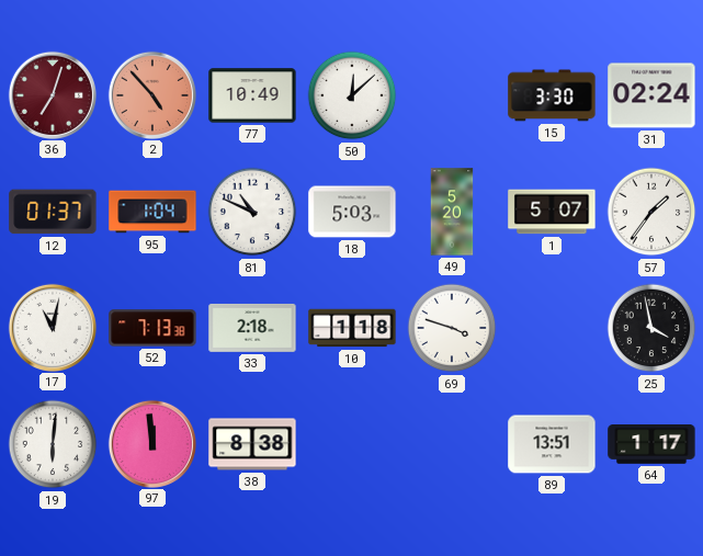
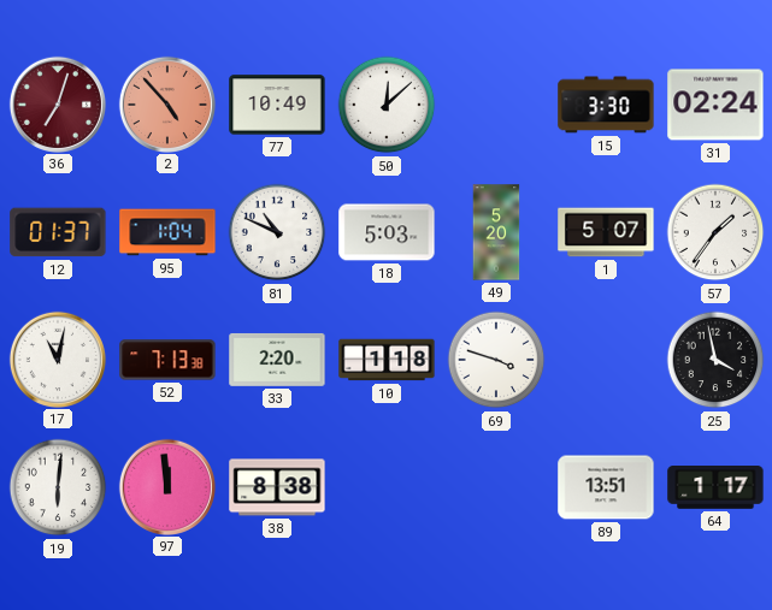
33: 2:18 -> 2:20 (277, 360)
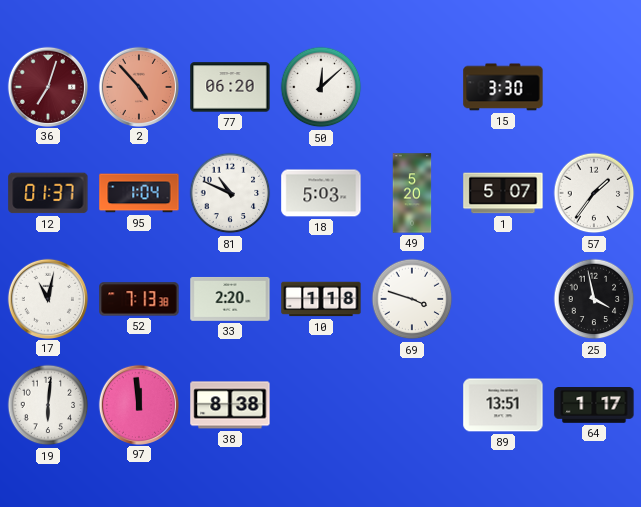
77: 10:49 -> 06:20 (230, 87)
31: 02:24 -> none (715, 105)
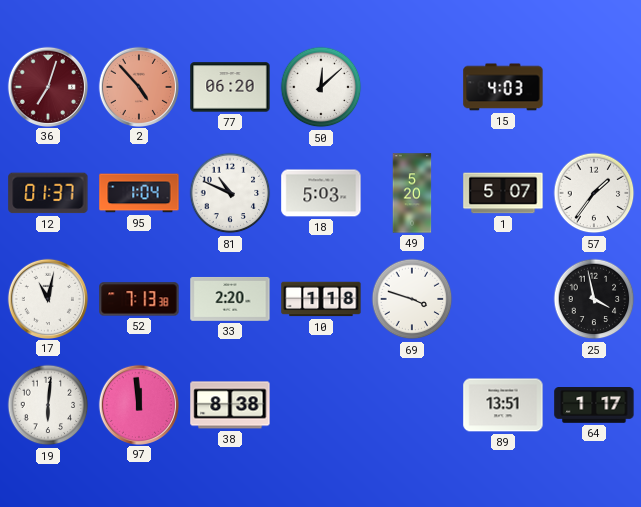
15: 3:30 -> 4:03 (503, 87)
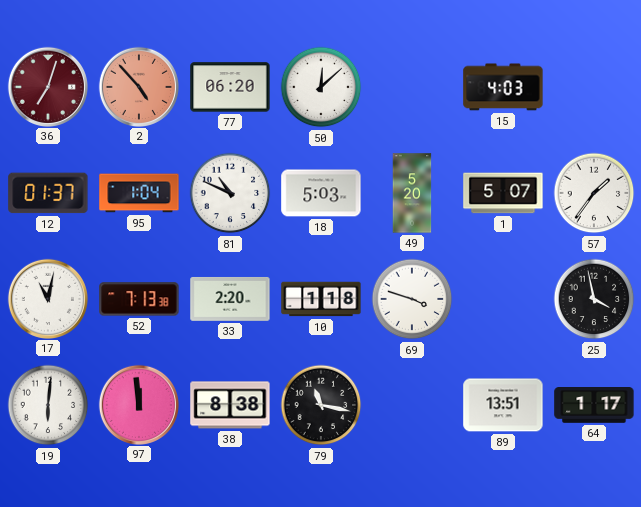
79: none -> 11:17 (321, 405)
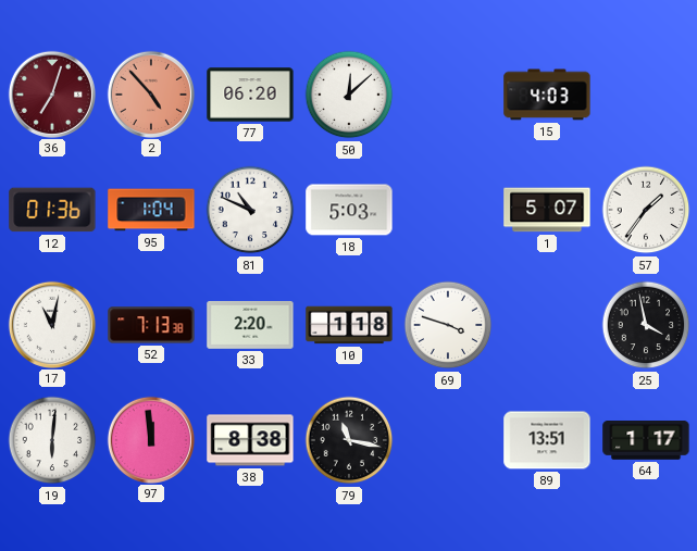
12: 01:37 -> 01:36 (52, 210)
49: 5:20 -> none (412, 193)
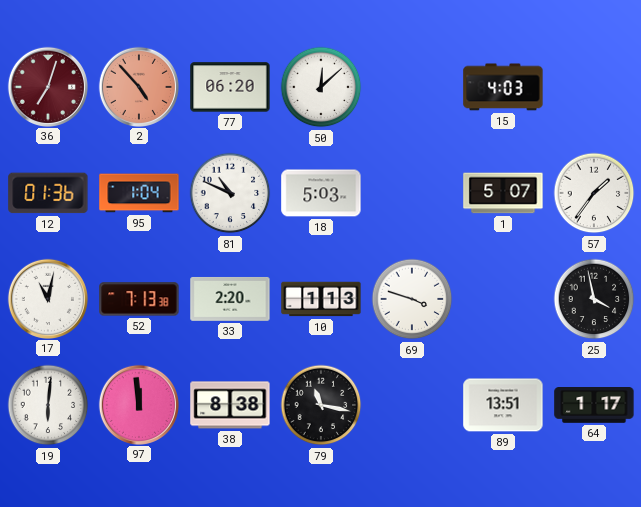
10: 1:18 -> 1:13 (321, 299)
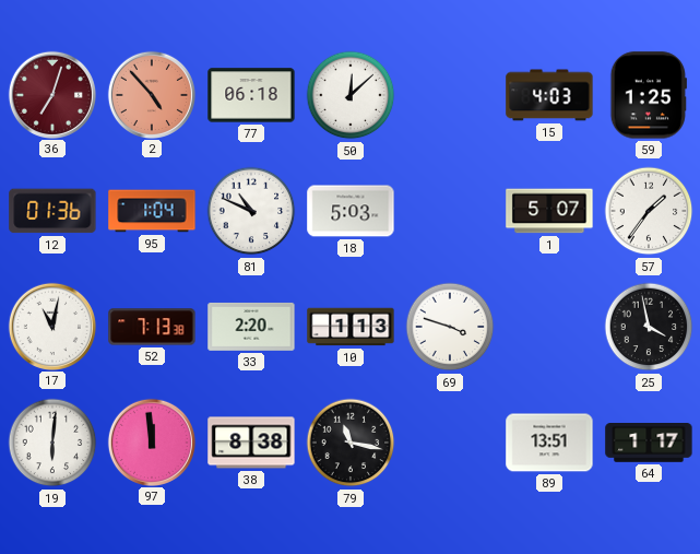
77: 06:20 -> 06:18 (251, 95)
59: none -> 1:25 (649, 95)
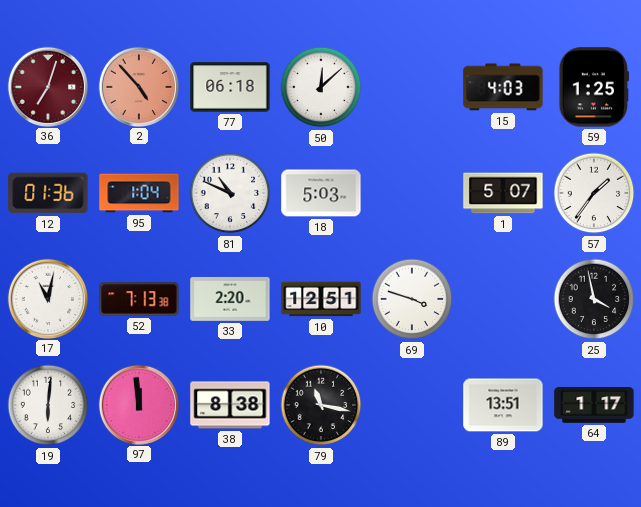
10: 1:13 -> 12:51 (321, 299)
